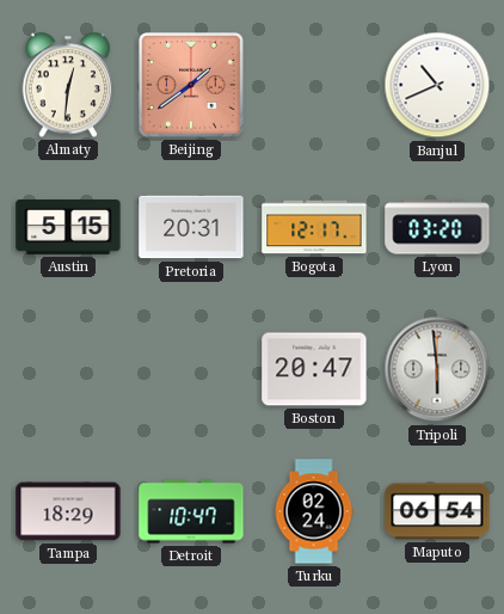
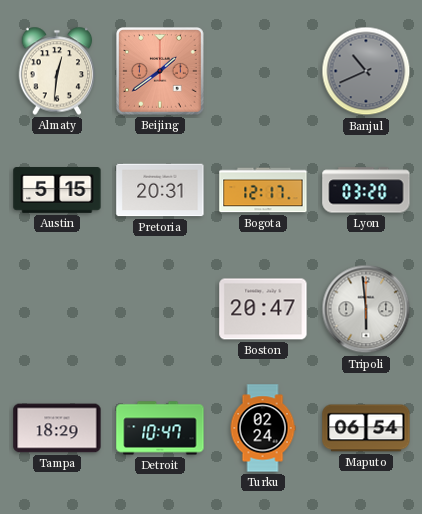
Banjul dial: white -> grey (366, 71)
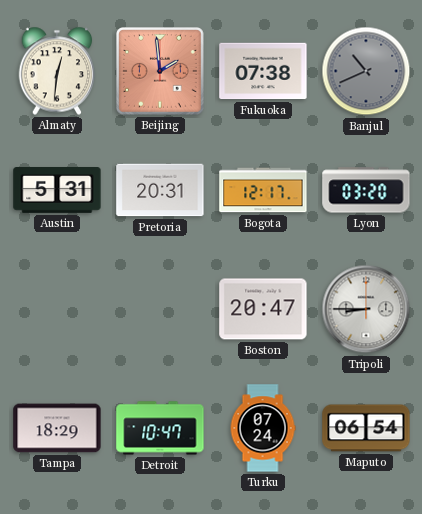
Beijing: 1:39 -> 1:59 (161, 72)
Fukuoka: none -> 07:38 (263, 71)
Austin: 5:15 -> 5:31 (57, 191)
Tripoli: 5:59 -> 8:45 (366, 309)
Turku: 02:24 -> 07:24 (263, 428)
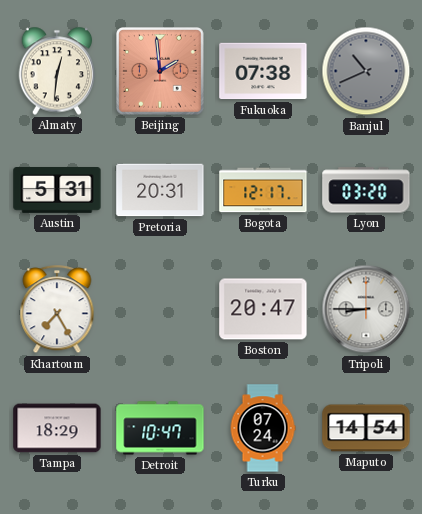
Khartoum: none -> 7:25 (57, 310)
Maputo: 06:54 -> 14:54 (366, 428)
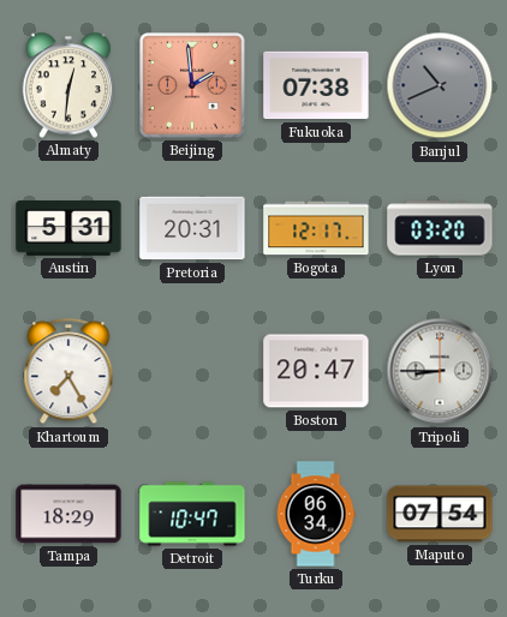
Turku: 07:24 -> 06:34 (316, 514)
Maputo: 14:54 -> 07:54 (440, 514)
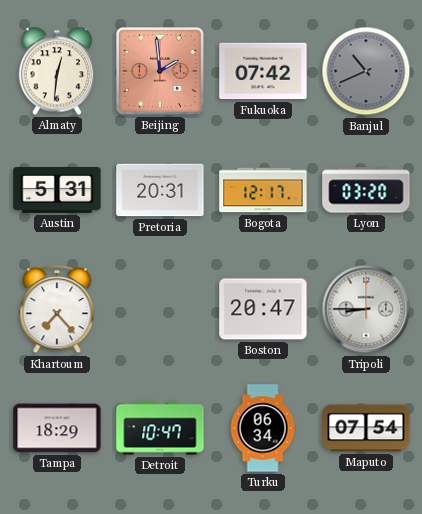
Fukuoka: 07:38 -> 07:42 (263, 71)
Khartoum: 7:25 -> 7:23 (57, 310)
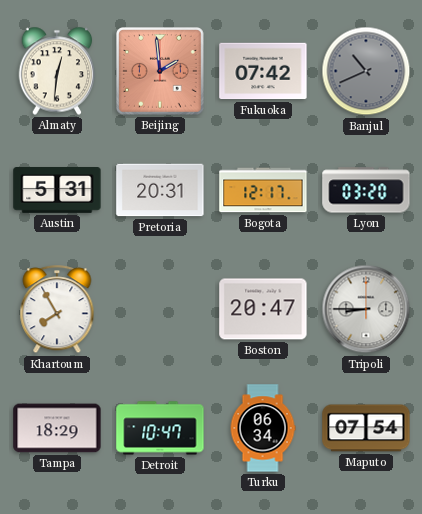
Khartoum: 7:23 -> 7:55 (57, 310)
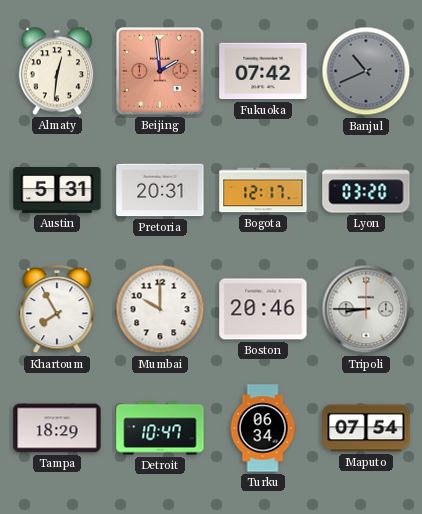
Mumbai: none -> 10:00 (160, 309)
Boston: 20:47 -> 20:46 (263, 309)
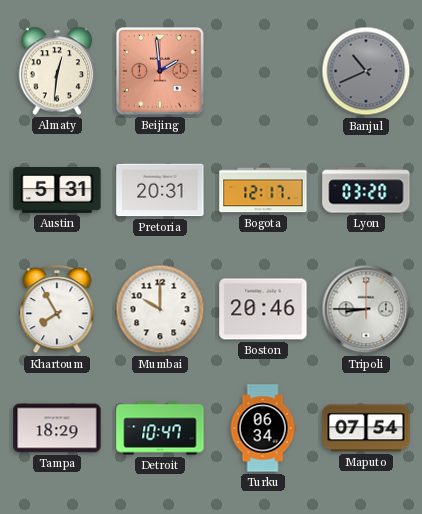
Fukuoka: 07:42 -> none (263, 71)
